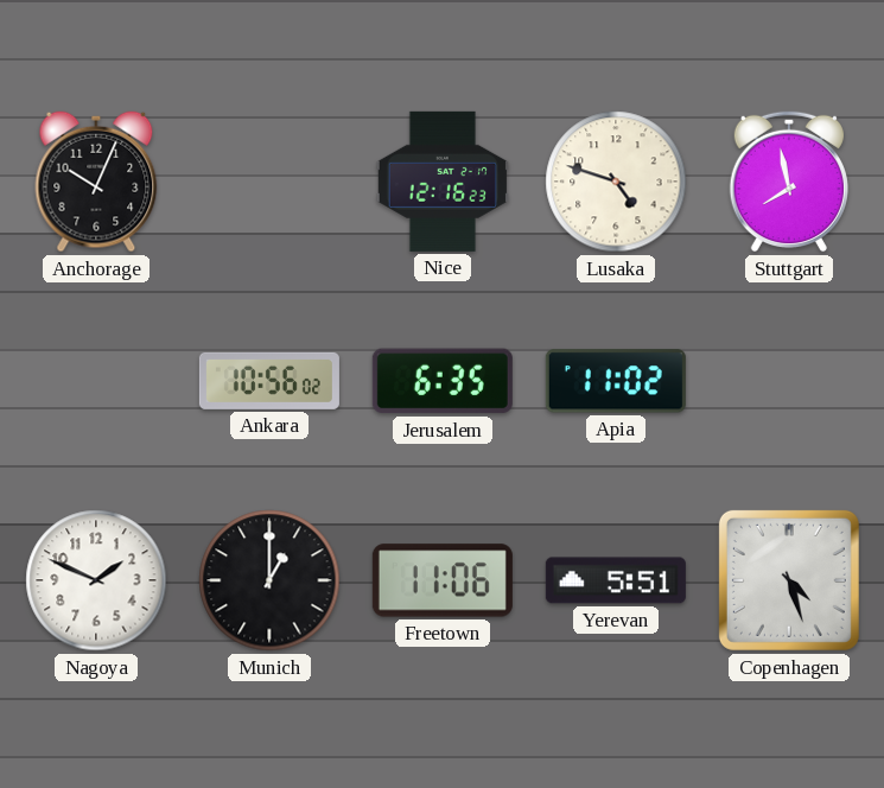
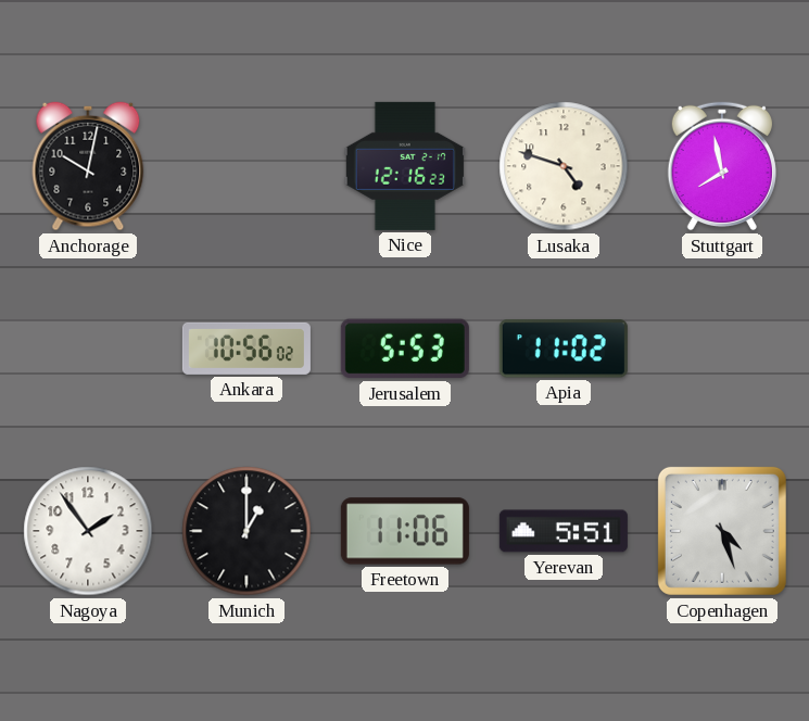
Anchorage: 10:04 -> 10:02 (88, 166)
Jerusalem: 6:35 -> 5:53 (405, 349)
Nagoya: 1:49 -> 1:54 (88, 531)
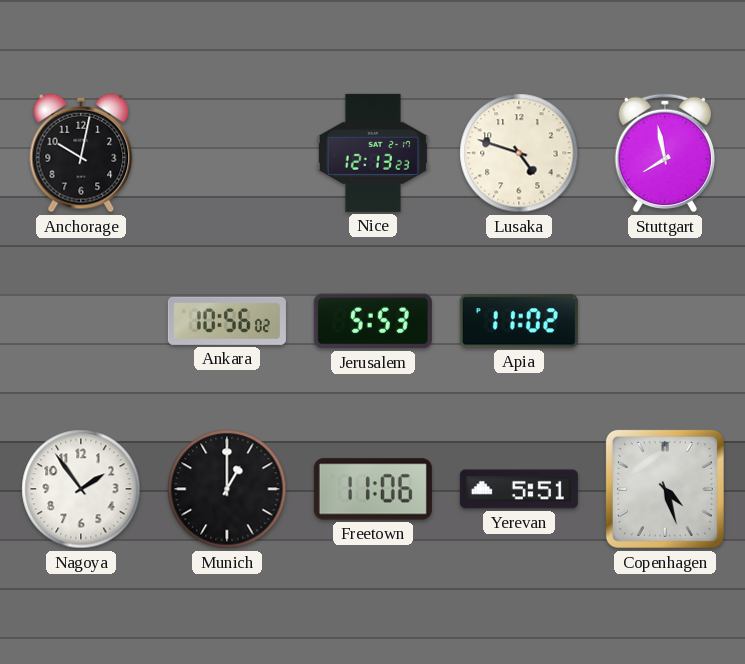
Nice: 12:16 -> 12:13 (373, 153)
